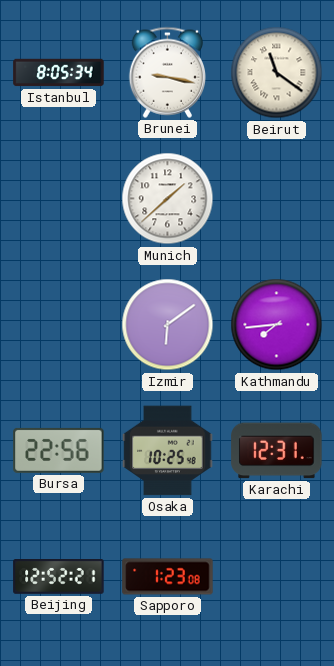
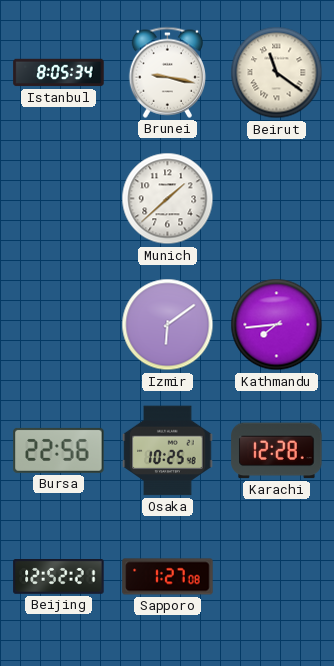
Karachi: 12:31 -> 12:28 (277, 451)
Sapporo: 1:23 -> 1:27 (168, 577)
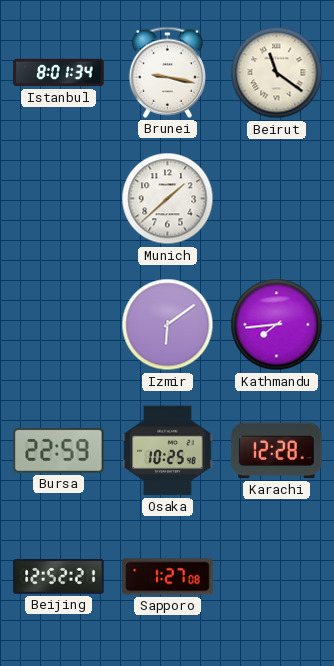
Istanbul: 8:05 -> 8:01 (59, 73)
Bursa: 22:56 -> 22:59 (59, 450)
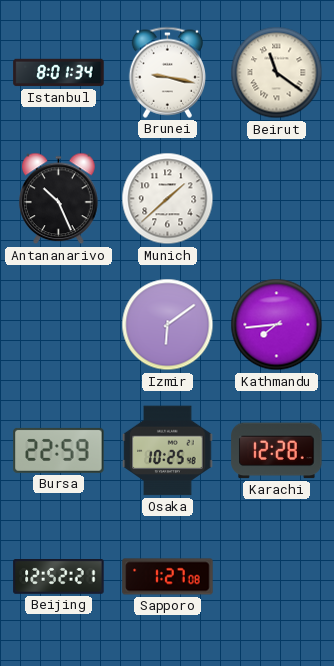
Antananarivo: none -> 10:26 (59, 199)
